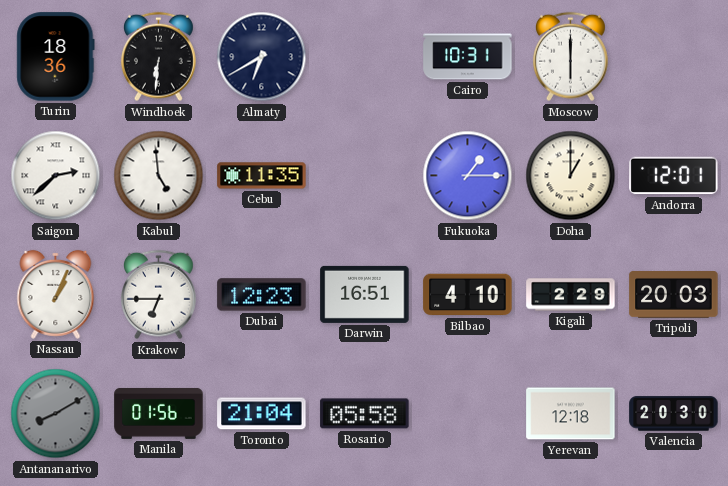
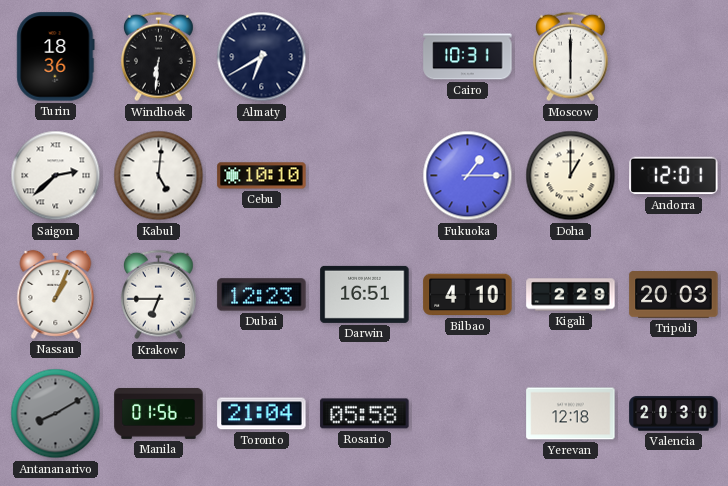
Kabul: 4:59 -> 5:01 (159, 176)
Cebu: 11:35 -> 10:10 (262, 176)
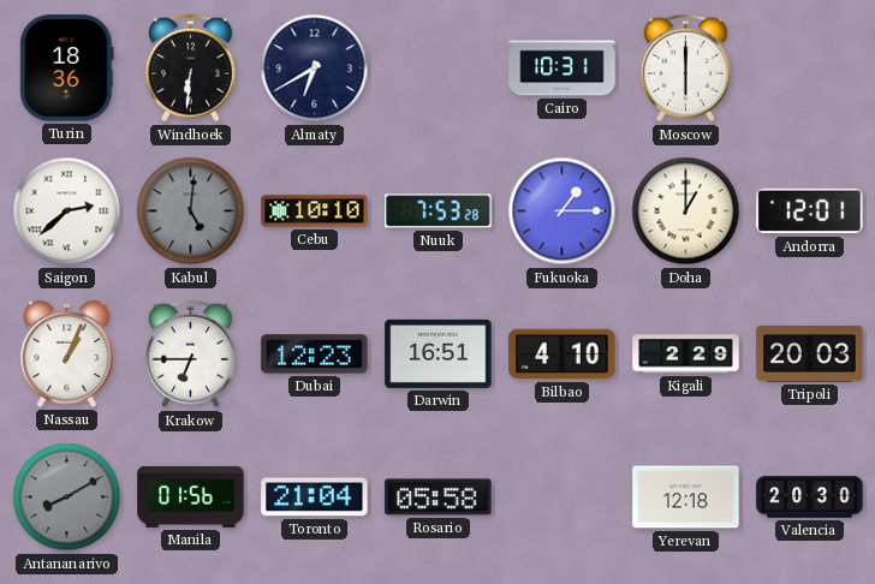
Kabul dial: white -> grey (191, 211)
Nuuk: none -> 7:53 (439, 211)
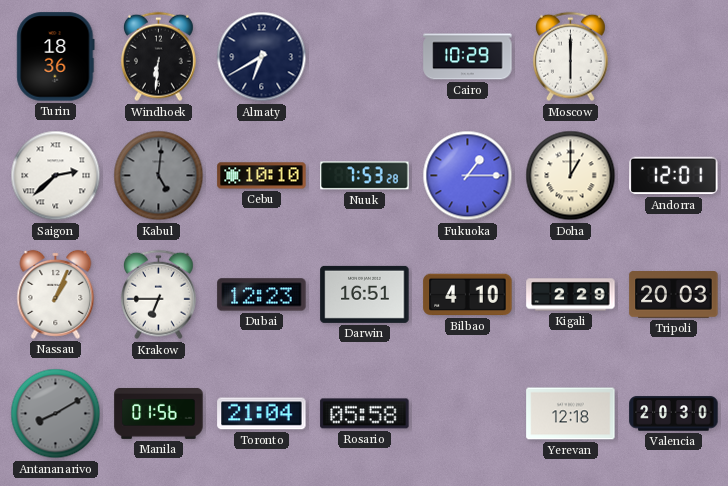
Cairo: 10:31 -> 10:29 (468, 57)
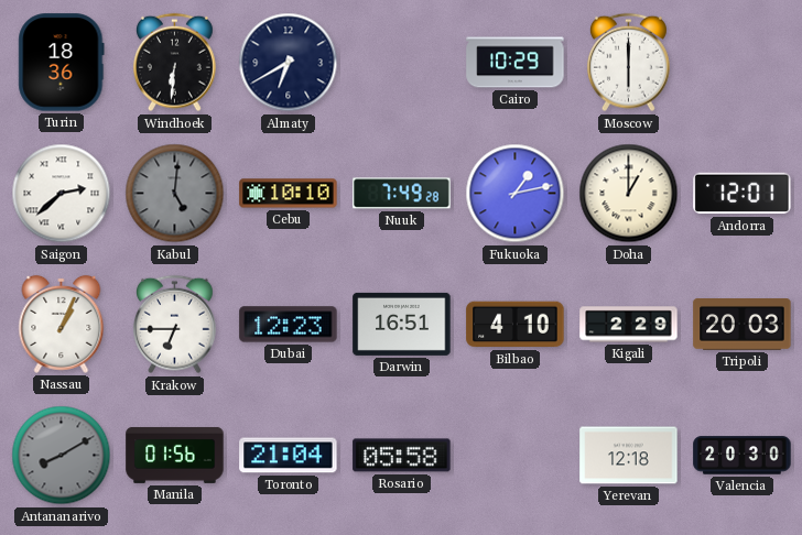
Nuuk: 7:53 -> 7:49 (402, 194)
Fukuoka: 1:15 -> 1:13 (516, 194)
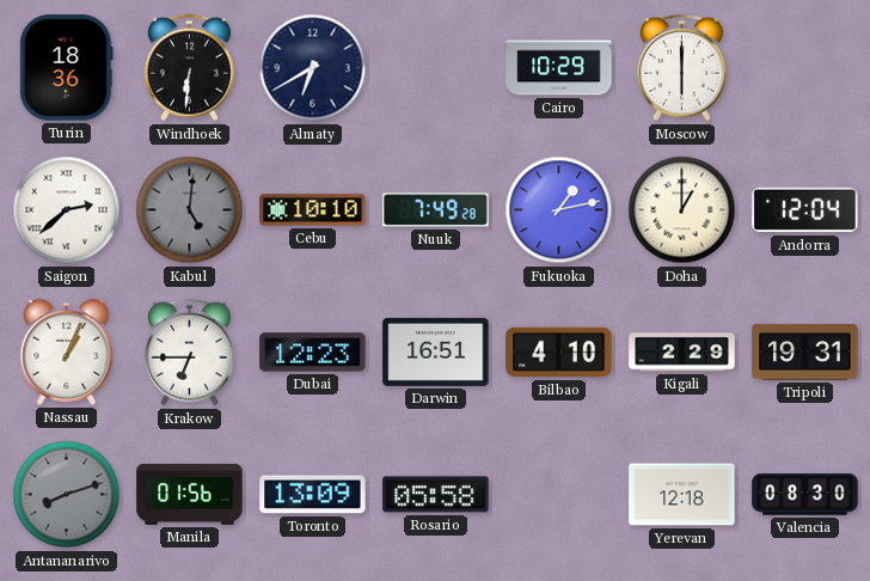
Andorra: 12:01 -> 12:04 (805, 210)
Tripoli: 20:03 -> 19:31 (805, 353)
Antananarivo: 8:10 -> 8:12 (67, 495)
Toronto: 21:04 -> 13:09 (313, 495)
Valencia: 20:30 -> 08:30 (805, 495)
